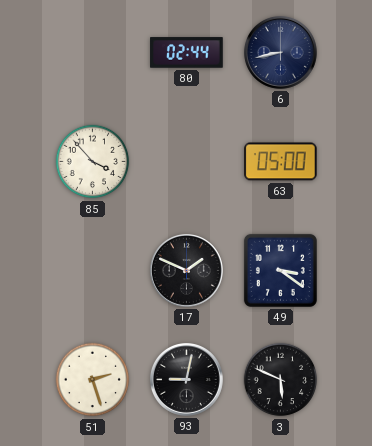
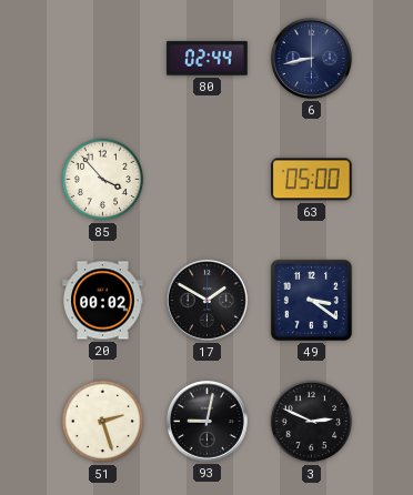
20: none -> 00:02 (103, 301)
17: 1:49 -> 1:50 (206, 300)
3: 5:49 -> 2:49 (312, 422)
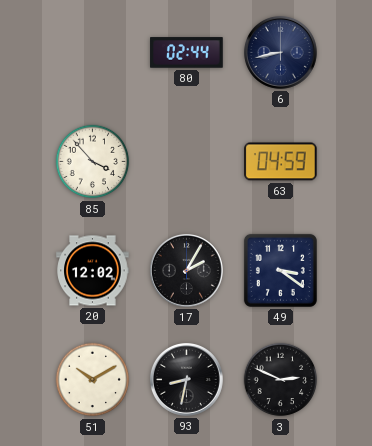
63: 05:00 -> 04:59 (281, 162)
20: 00:02 -> 12:02 (93, 271)
17: 1:50 -> 2:05 (186, 270)
51: 2:27 -> 10:10 (93, 380)
93: 9:02 -> 8:32 (186, 379)
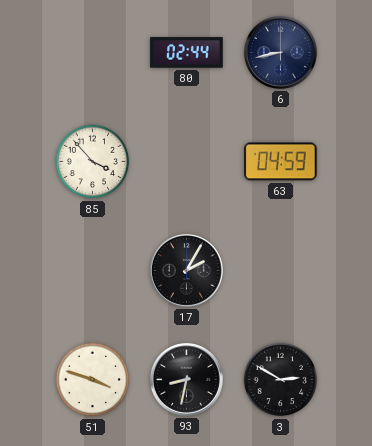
20: 12:02 -> none (93, 271)
49: 3:21 -> none (280, 270)
51: 10:10 -> 3:48 (93, 380)
3: 2:49 -> 2:50 (281, 380)
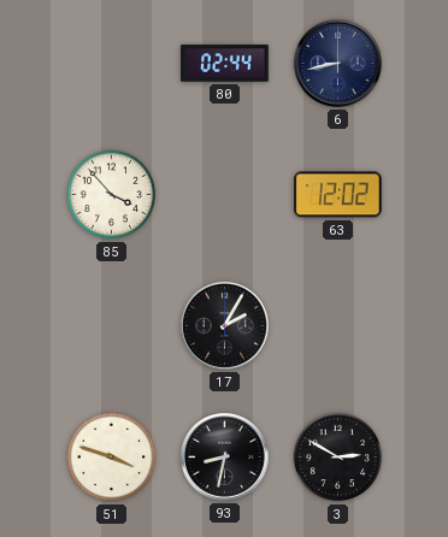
63: 04:59 -> 12:02 (338, 195)
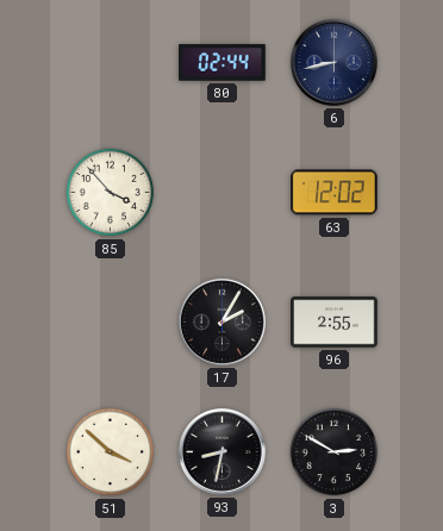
96: none -> 2:55 (335, 323)
51: 3:48 -> 3:52 (111, 452)
